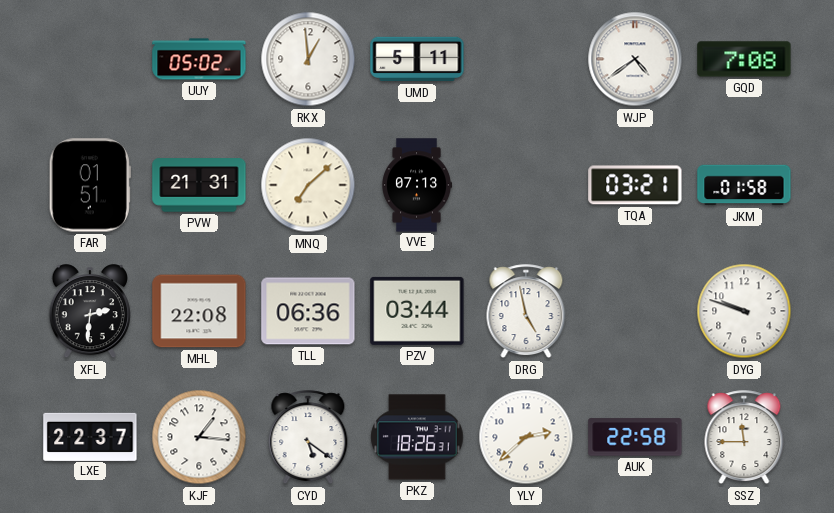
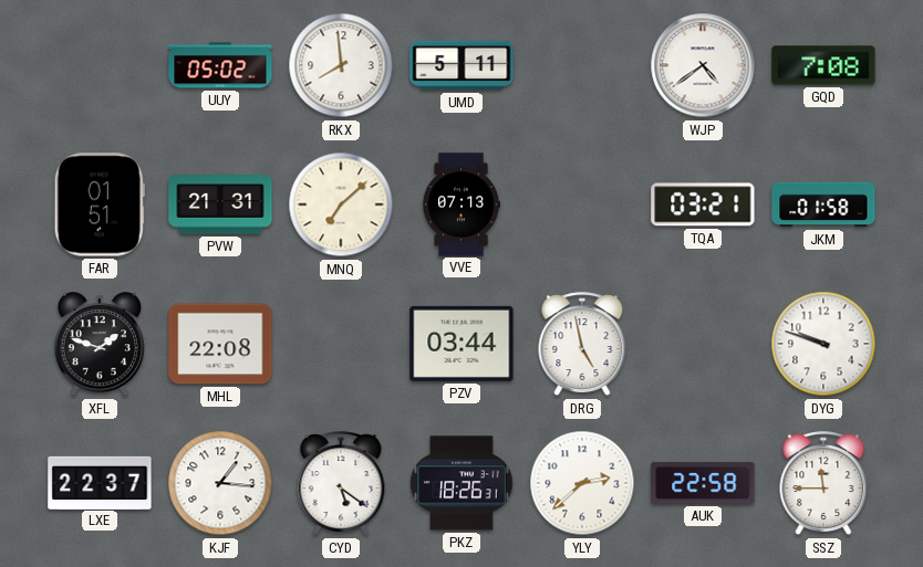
RKX: 12:59 -> 7:59 (341, 65)
XFL: 2:31 -> 1:48 (100, 345)
TLL: 06:36 -> none (308, 311)
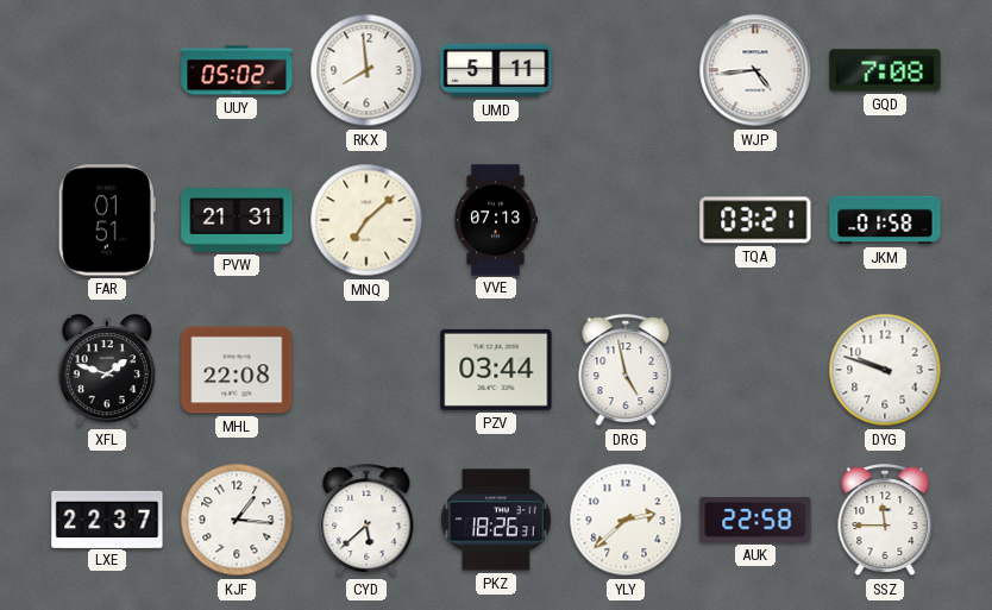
WJP: 4:39 -> 4:44 (755, 70)
CYD: 5:21 -> 5:38 (366, 521)
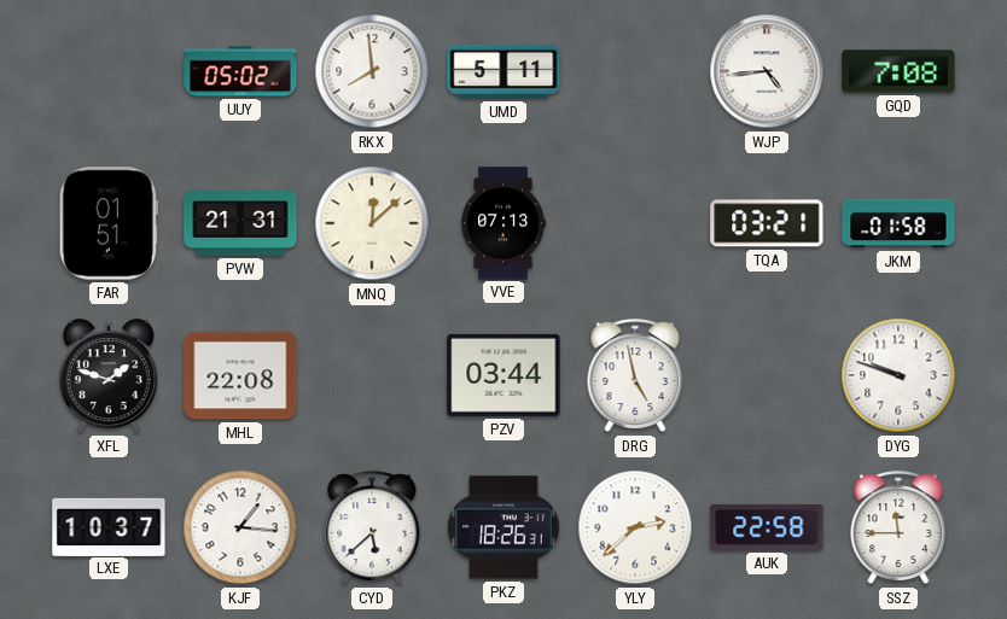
MNQ: 7:08 -> 12:08 (372, 223)
LXE: 22:37 -> 10:37 (109, 526)
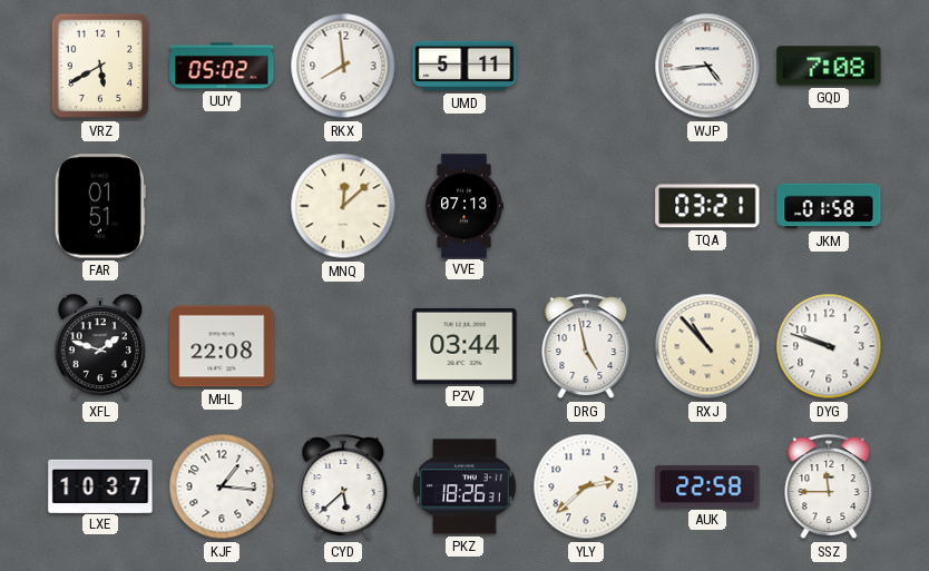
VRZ: none -> 5:40 (100, 66)
PVW: 21:31 -> none (240, 223)
RXJ: none -> 10:53 (707, 346)
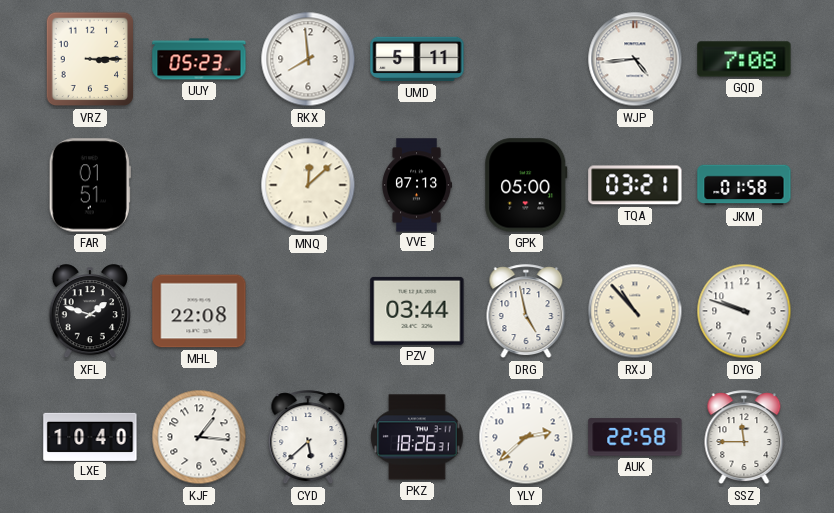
VRZ: 5:40 -> 3:15 (90, 59)
UUY: 05:02 -> 05:23 (199, 59)
GPK: none -> 05:00 (526, 185)
LXE: 10:37 -> 10:40 (90, 436)
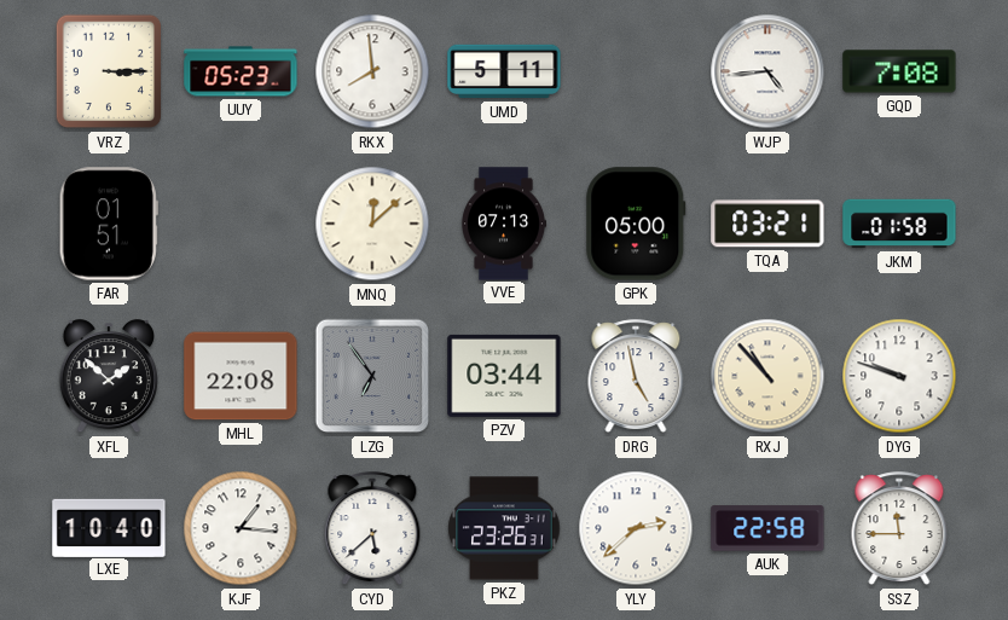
XFL: 1:48 -> 1:52 (109, 377)
LZG: none -> 6:54 (372, 376)
PKZ: 18:26 -> 23:26 (504, 528)
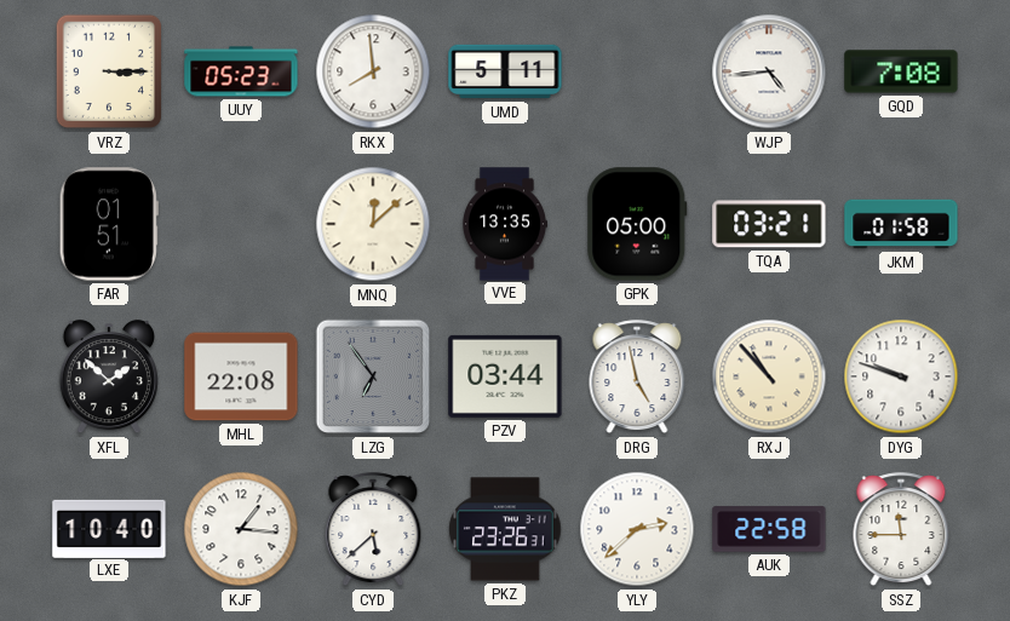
VVE: 07:13 -> 13:35 (505, 224)
